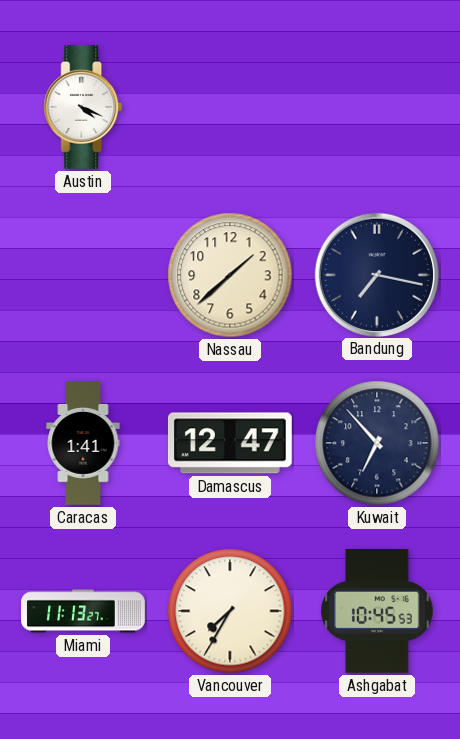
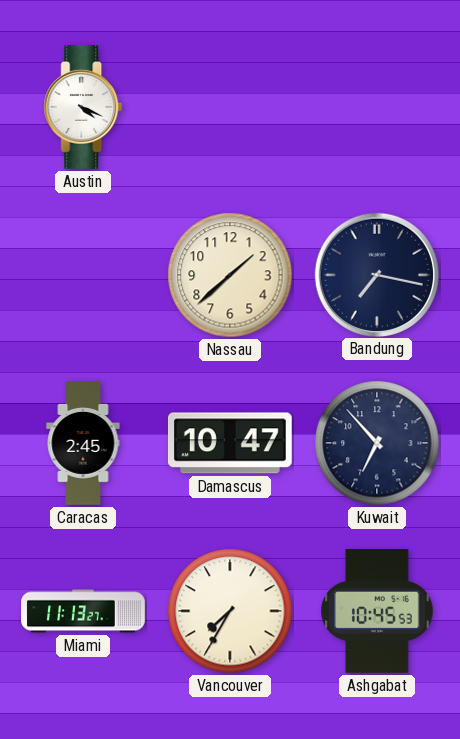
Caracas: 1:41 -> 2:45 (83, 443)
Damascus: 12:47 -> 10:47 (230, 443)
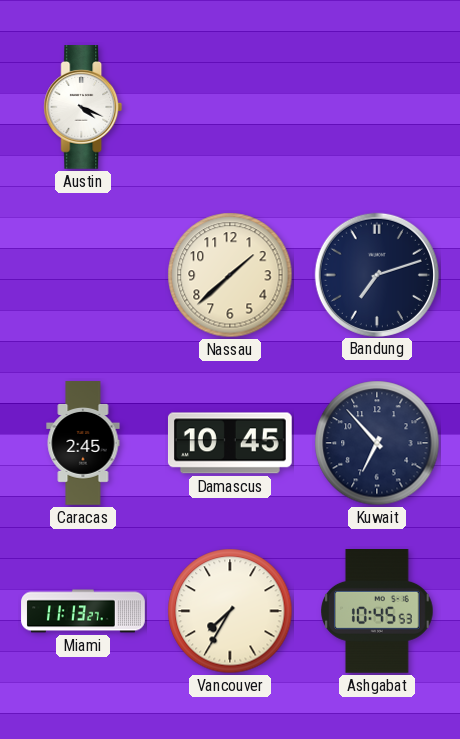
Bandung: 7:17 -> 7:12 (376, 274)
Damascus: 10:47 -> 10:45 (230, 443)
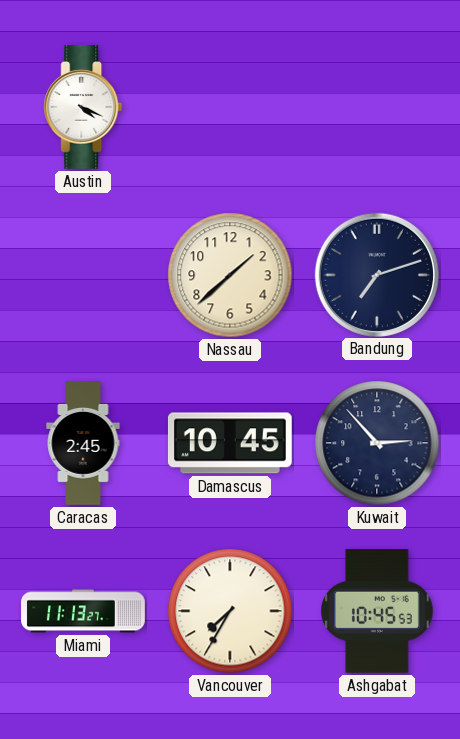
Kuwait: 6:53 -> 2:53 (377, 443)
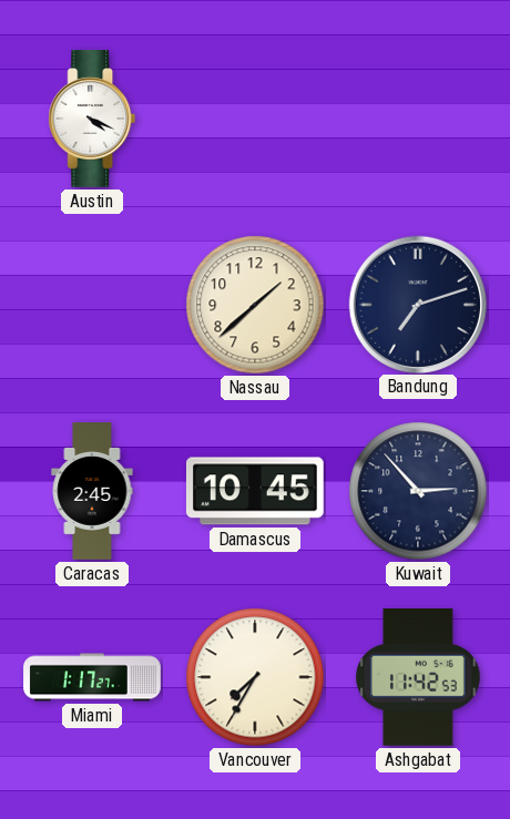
Miami: 11:13 -> 1:17 (92, 677)
Ashgabat: 10:45 -> 11:42 (418, 678)
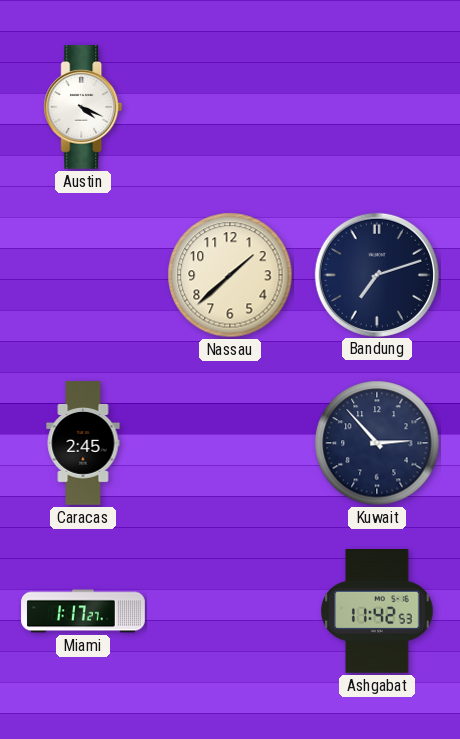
Damascus: 10:45 -> none (255, 491)
Vancouver: 7:35 -> none (255, 677)
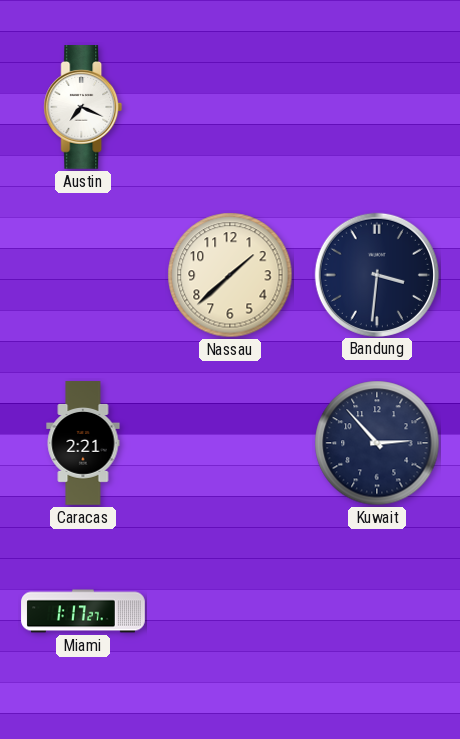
Austin: 4:19 -> 7:19 (83, 108)
Bandung: 7:12 -> 3:31 (376, 274)
Caracas: 2:45 -> 2:21 (83, 443)
Ashgabat: 11:42 -> none (377, 612)
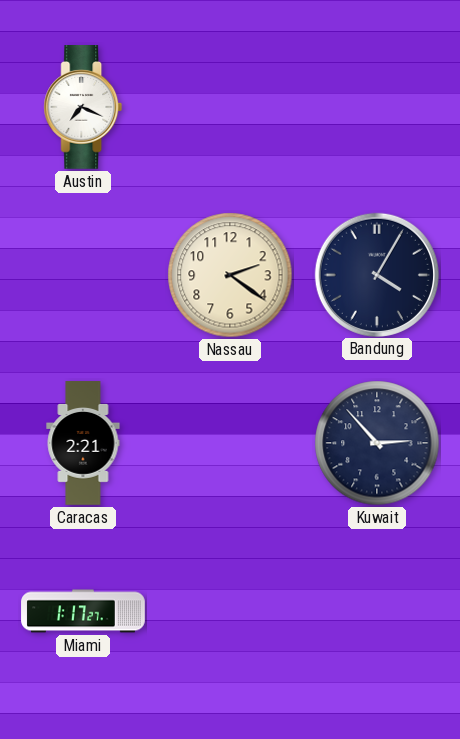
Nassau: 1:38 -> 2:21 (230, 275)
Bandung: 3:31 -> 4:05 (376, 274)
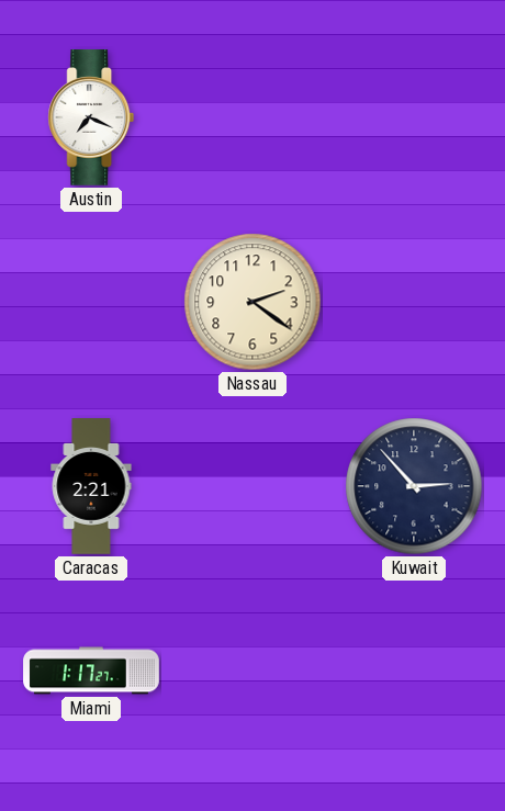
Bandung: 4:05 -> none (376, 274)
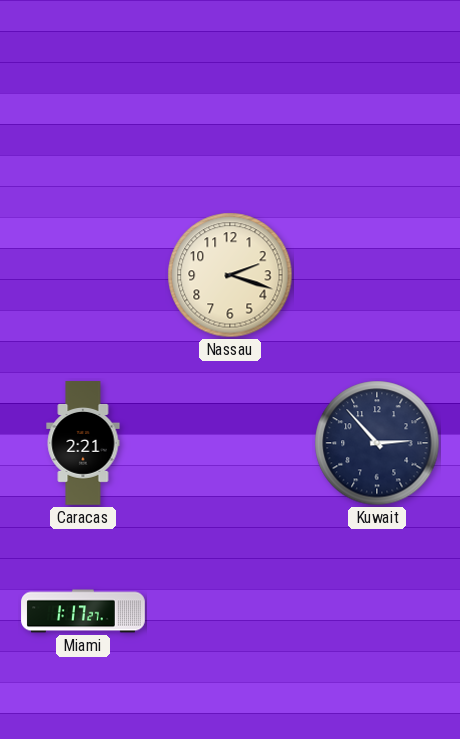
Austin: 7:19 -> none (91, 119)
Nassau: 2:21 -> 2:18 (230, 275)
